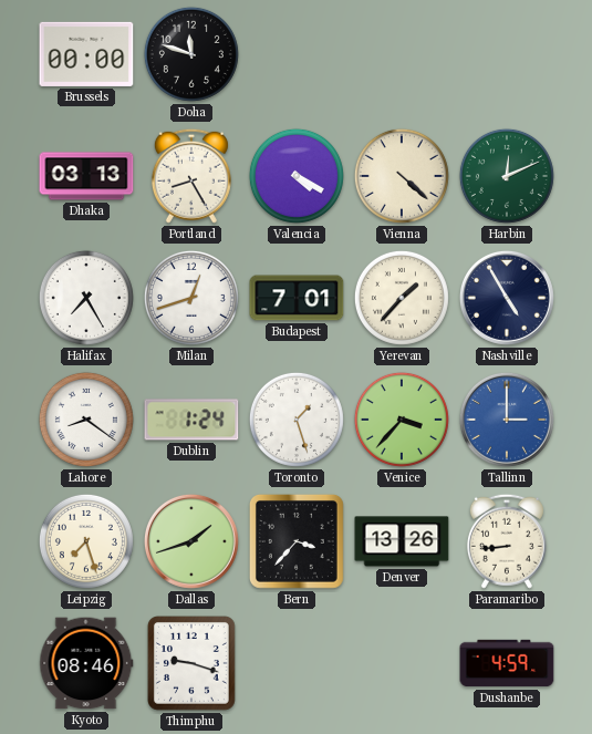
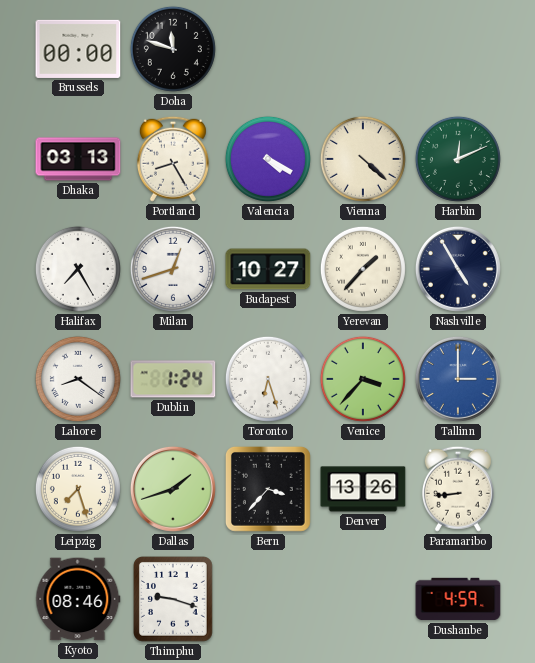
Budapest: 7:01 -> 10:27 (268, 269)
Toronto: 1:27 -> 6:27 (268, 379)
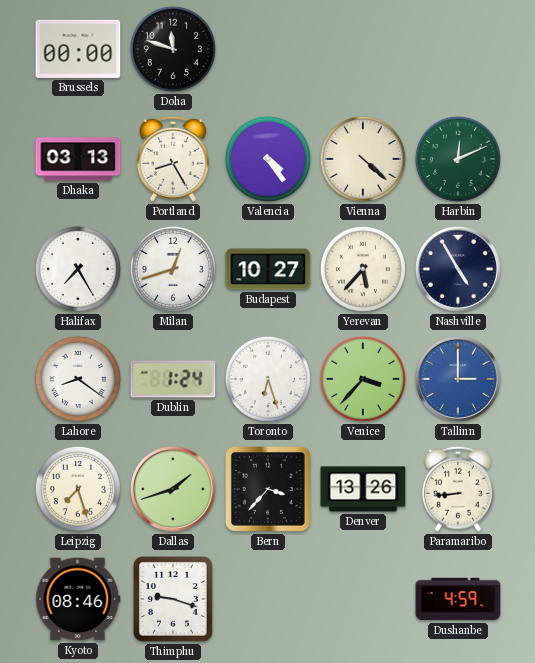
Valencia: 4:20 -> 4:24 (268, 159)
Yerevan: 1:37 -> 5:37 (363, 269)
